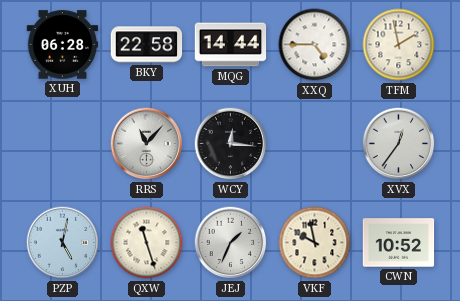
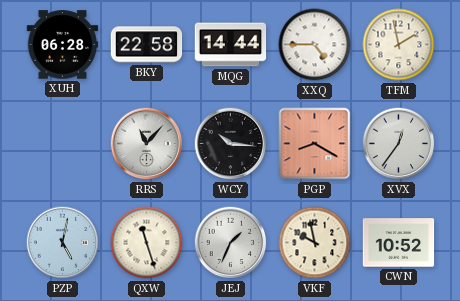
WCY: 12:16 -> 10:16 (231, 144)
PGP: none -> 8:20 (315, 144)
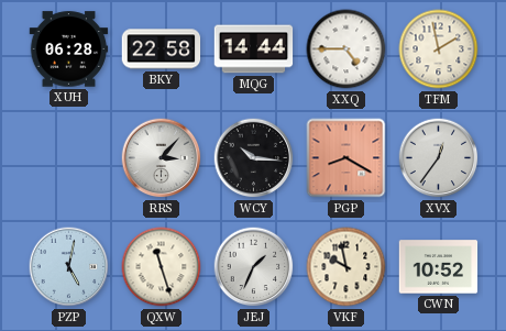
RRS: 11:07 -> 3:07 (162, 158)
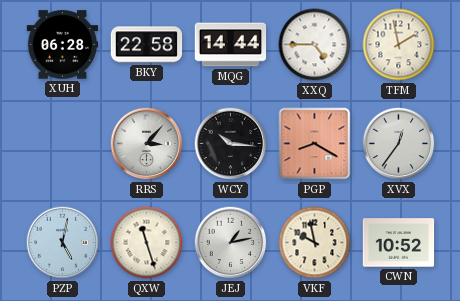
JEJ: 1:34 -> 1:13 (231, 243)
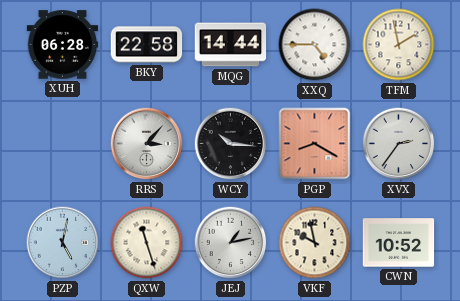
XVX: 12:36 -> 2:36 (399, 144)
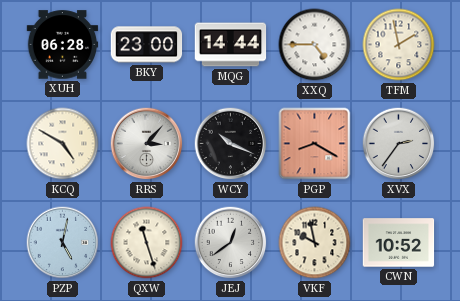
BKY: 22:58 -> 23:00 (147, 45)
KCQ: none -> 4:50 (63, 144)
WCY: 10:16 -> 10:19 (231, 144)
JEJ: 1:13 -> 12:39 (231, 243)
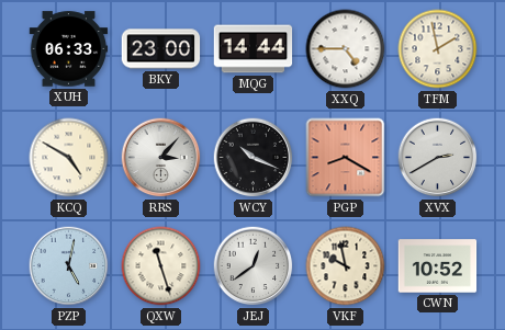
XUH: 06:28 -> 06:33 (69, 49)
XVX: 2:36 -> 2:40 (438, 158)
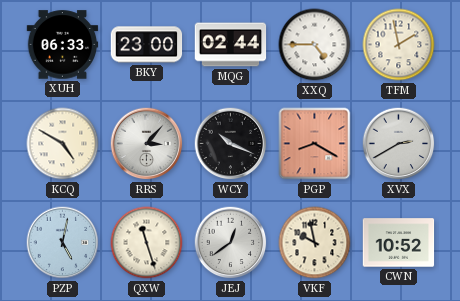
MQG: 14:44 -> 02:44 (231, 45)
